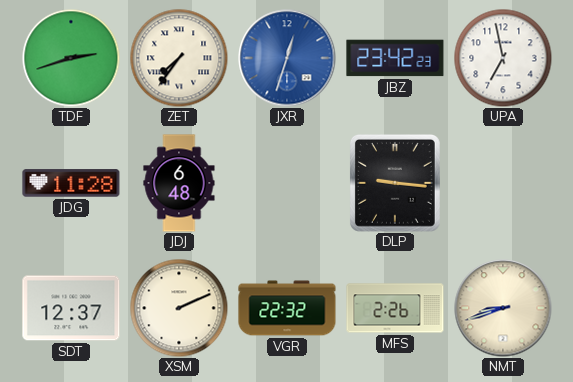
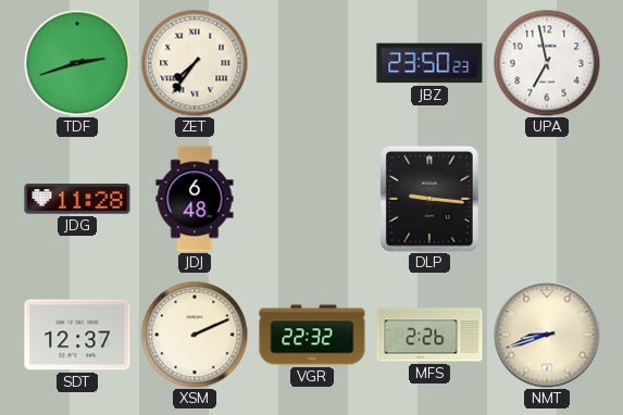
JXR: 12:33 -> none (287, 58)
JBZ: 23:42 -> 23:50 (429, 63)
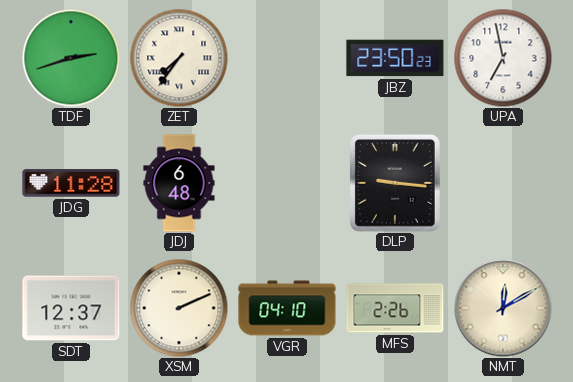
VGR: 22:32 -> 04:10 (287, 308)
NMT: 8:42 -> 12:10 (503, 308)
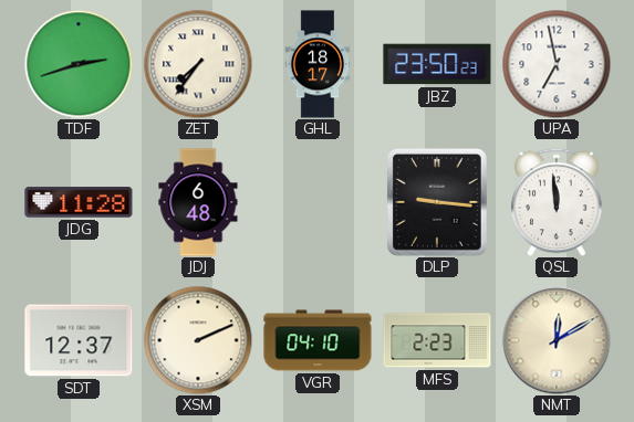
GHL: none -> 18:17 (318, 64)
QSL: none -> 11:59 (558, 202)
MFS: 2:26 -> 2:23 (437, 340)
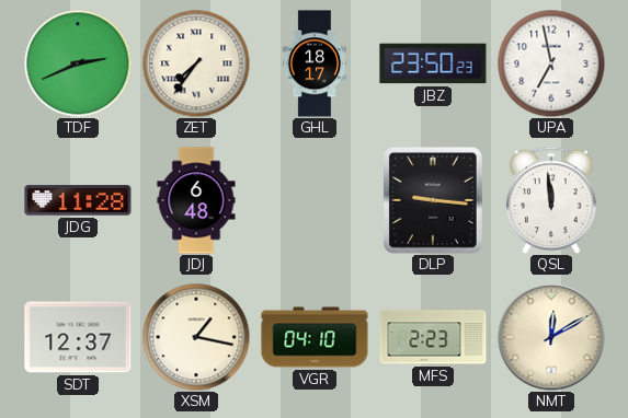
TDF: 2:42 -> 2:41 (78, 63)
XSM: 2:11 -> 1:17 (196, 337)
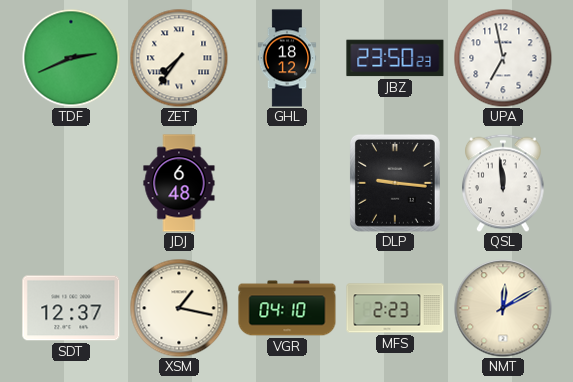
GHL: 18:17 -> 18:12 (287, 58)
JDG: 11:28 -> none (78, 200)
